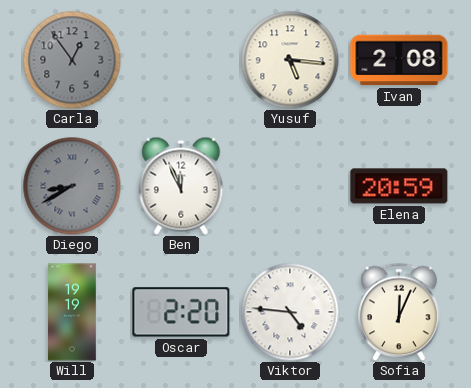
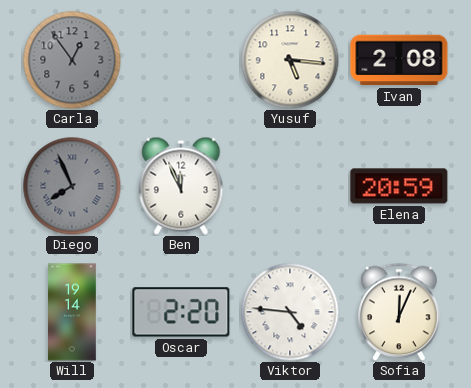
Diego: 8:40 -> 7:56 (72, 186)
Will: 19:19 -> 19:14 (72, 312)
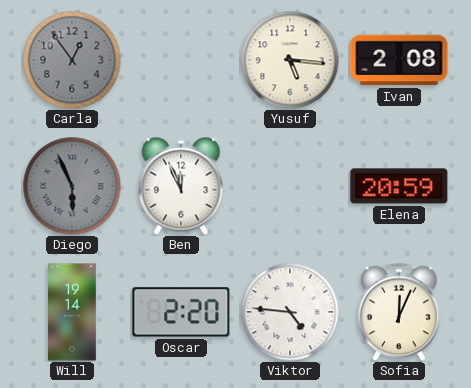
Diego: 7:56 -> 5:56 (72, 186)
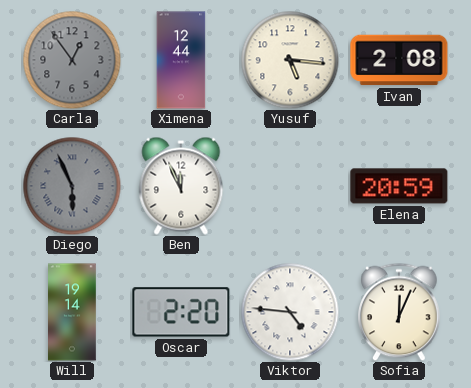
Ximena: none -> 12:44 (181, 60)
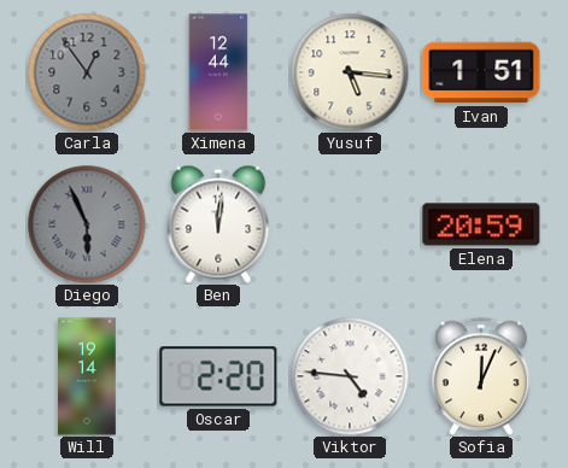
Ivan: 2:08 -> 1:51 (481, 72)
Ben: 11:56 -> 12:01 (218, 224)
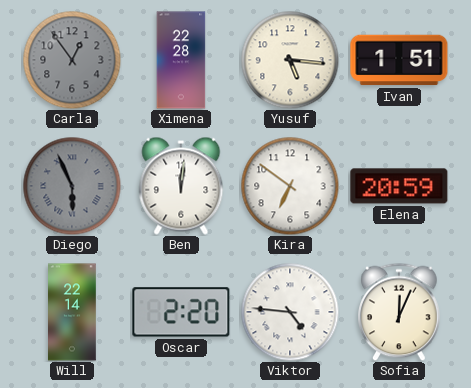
Ximena: 12:44 -> 22:28 (181, 60)
Kira: none -> 6:51 (290, 186)
Will: 19:14 -> 22:14 (72, 312)
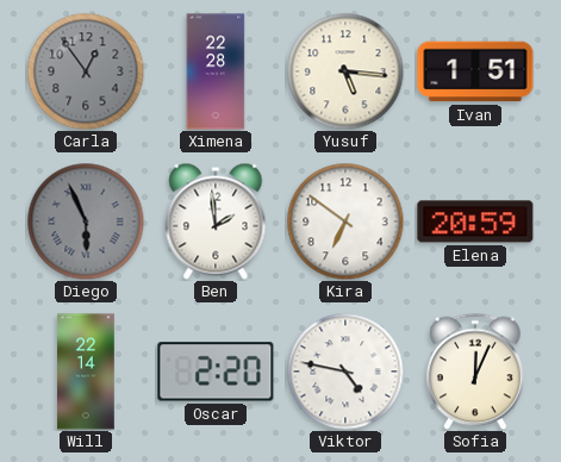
Ben: 12:01 -> 1:59 (216, 221)
Viktor: 4:46 -> 4:47 (345, 372)
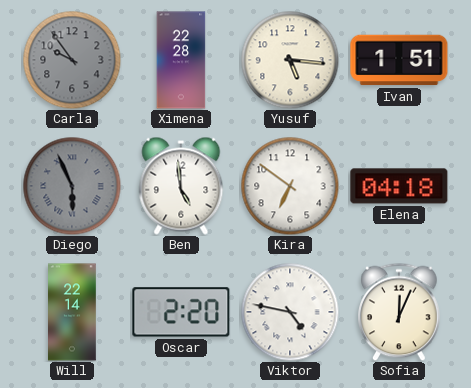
Carla: 12:54 -> 9:54 (72, 60)
Ben: 1:59 -> 4:59 (181, 186)
Elena: 20:59 -> 04:18 (399, 186)
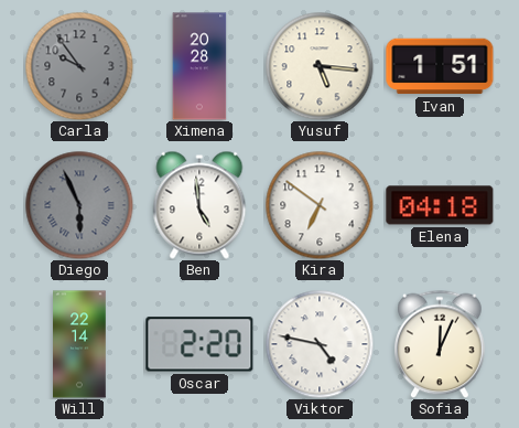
Ximena: 22:28 -> 20:28 (199, 66)
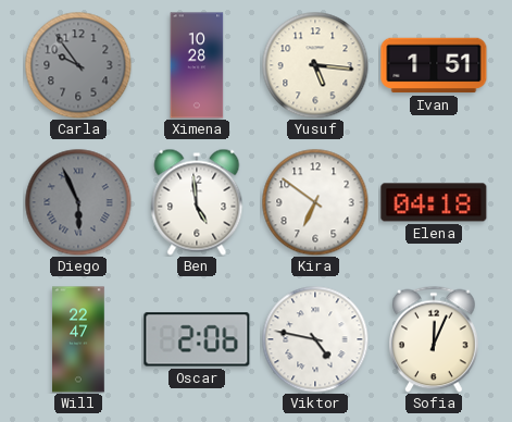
Ximena: 20:28 -> 10:28 (197, 65)
Will: 22:14 -> 22:47 (78, 339)
Oscar: 2:20 -> 2:06 (197, 339)
